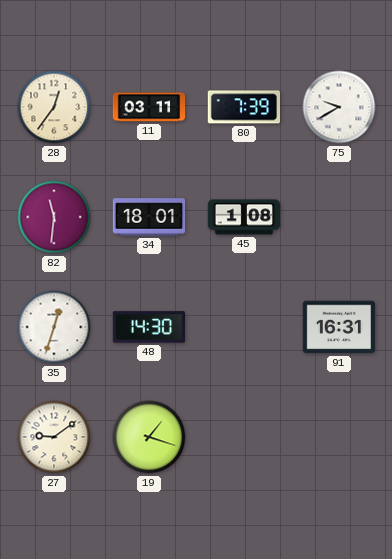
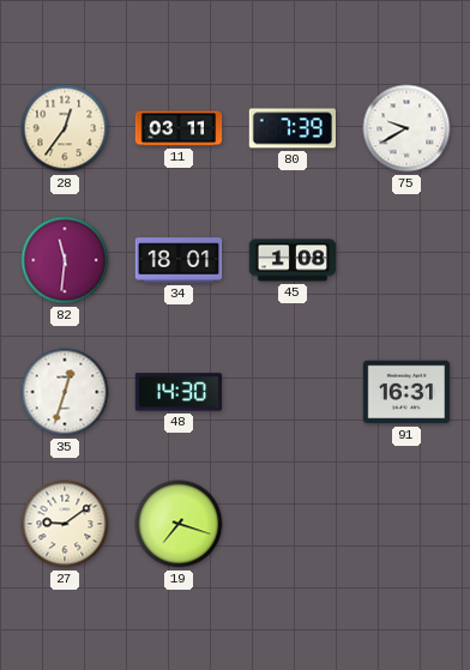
19: 1:18 -> 7:18 (179, 524)
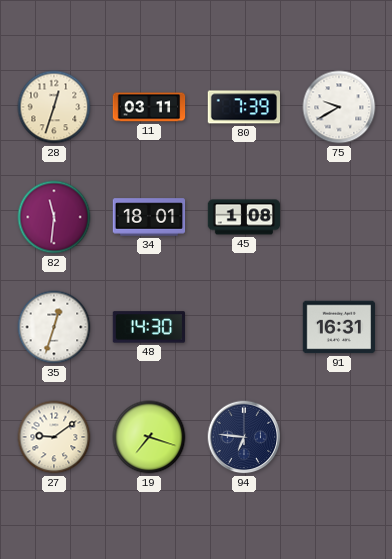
28: 12:36 -> 12:33 (54, 107)
94: none -> 6:46 (244, 437)
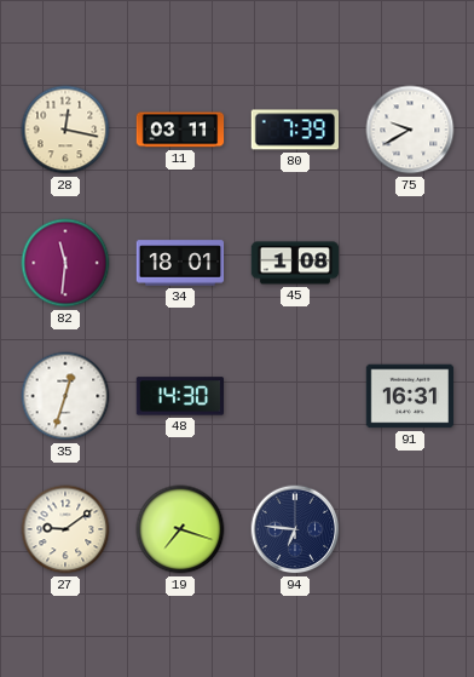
28: 12:33 -> 12:17 (65, 130)
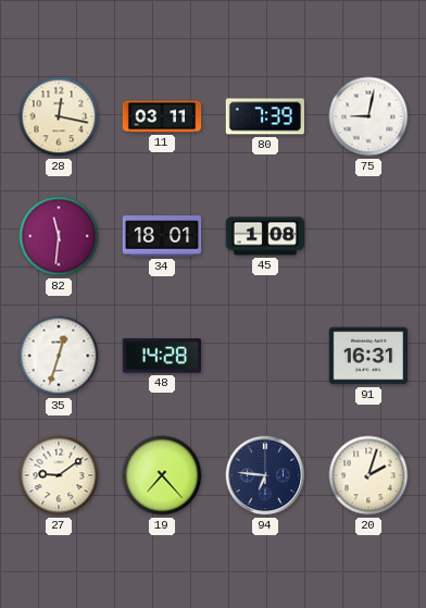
75: 9:40 -> 9:02 (368, 116)
48: 14:30 -> 14:28 (161, 356)
19: 7:18 -> 7:23 (162, 475)
20: none -> 2:03 (368, 475)
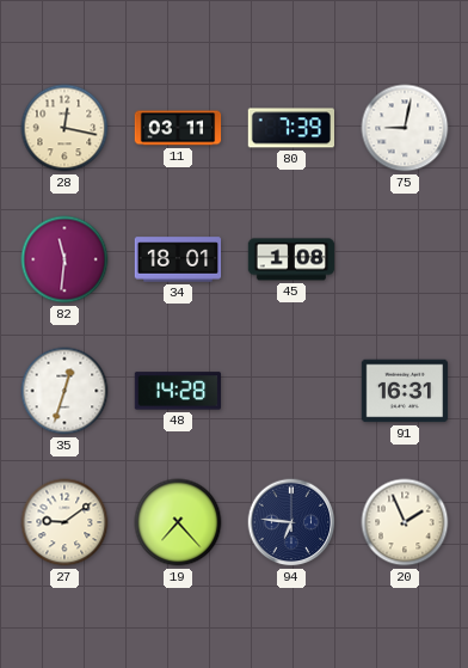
20: 2:03 -> 1:56 (405, 522)
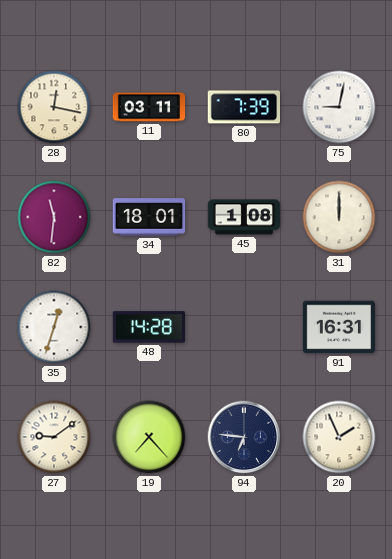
31: none -> 12:00 (339, 217)
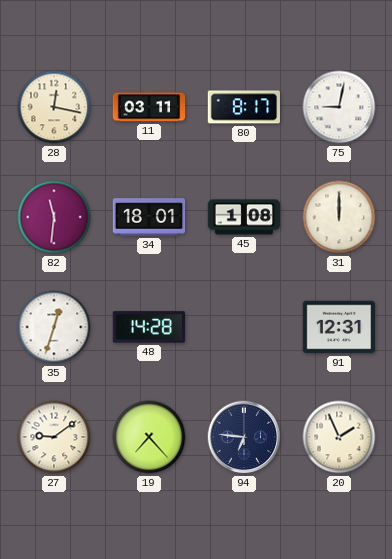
80: 7:39 -> 8:17 (244, 107)
91: 16:31 -> 12:31 (339, 327)
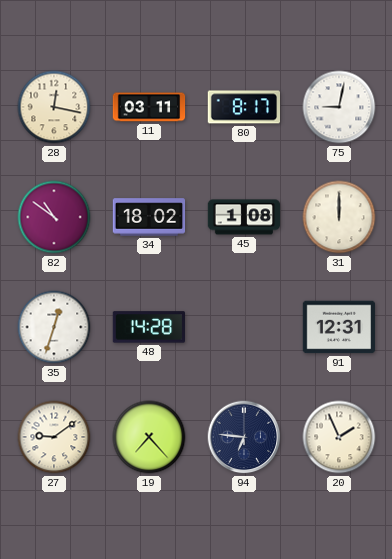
82: 11:31 -> 10:51 (54, 217)
34: 18:01 -> 18:02 (149, 217)
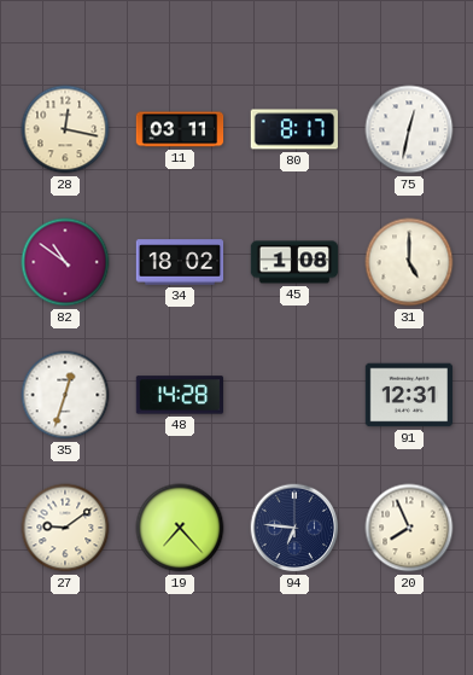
75: 9:02 -> 12:32 (409, 129)
31: 12:00 -> 5:00 (409, 262)
20: 1:56 -> 7:56 (409, 528)
